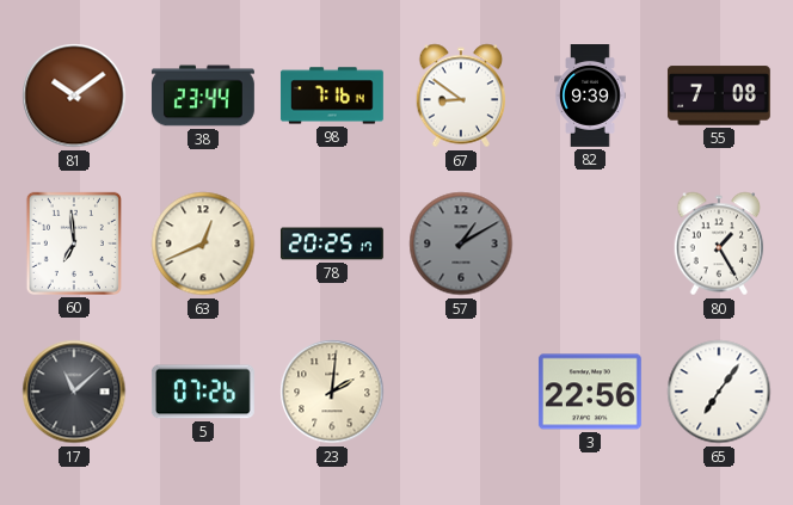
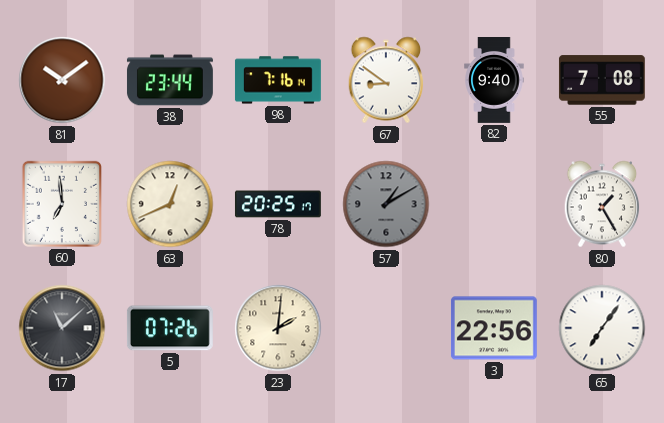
82: 9:39 -> 9:40 (494, 81)
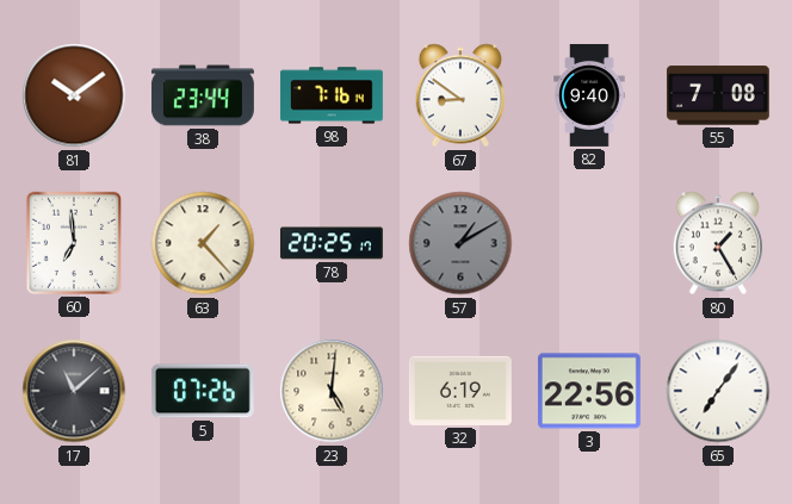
63: 12:41 -> 1:23 (203, 243)
23: 2:01 -> 5:01 (332, 391)
32: none -> 6:19 (460, 391)
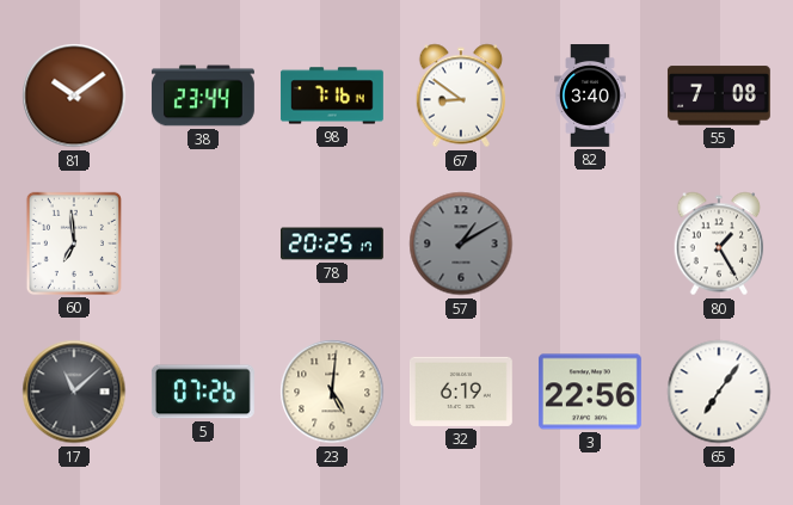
82: 9:40 -> 3:40 (590, 97)
63: 1:23 -> none (203, 243)
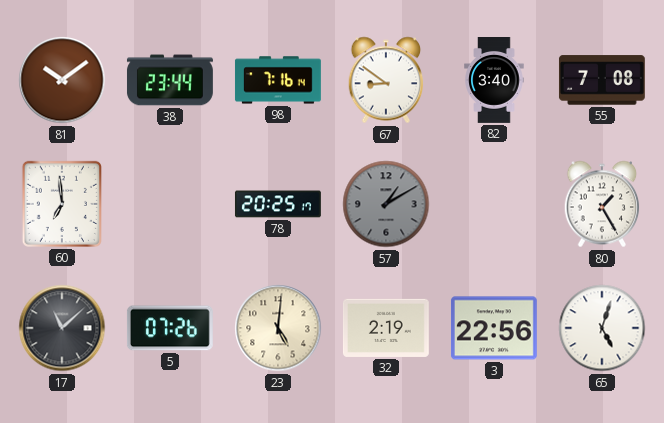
32: 6:19 -> 2:19 (386, 328)
65: 7:06 -> 5:03 (602, 328)
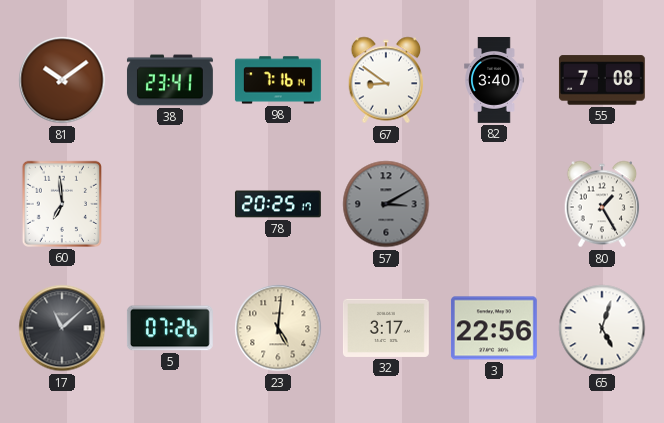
38: 23:44 -> 23:41 (170, 80)
57: 1:10 -> 3:10 (386, 204)
32: 2:19 -> 3:17 (386, 328)
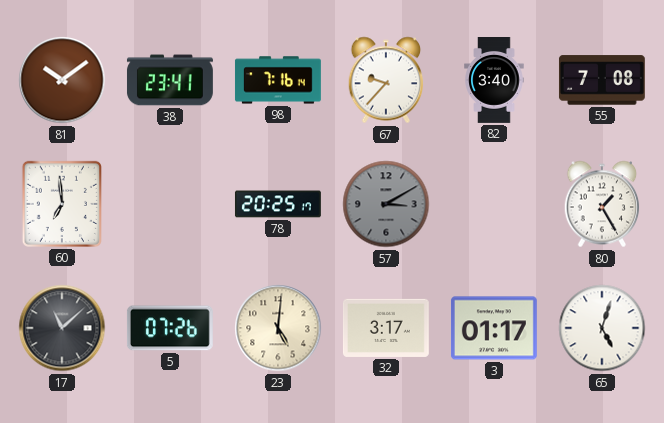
67: 8:51 -> 9:37 (386, 80)
3: 22:56 -> 01:17 (494, 328)
